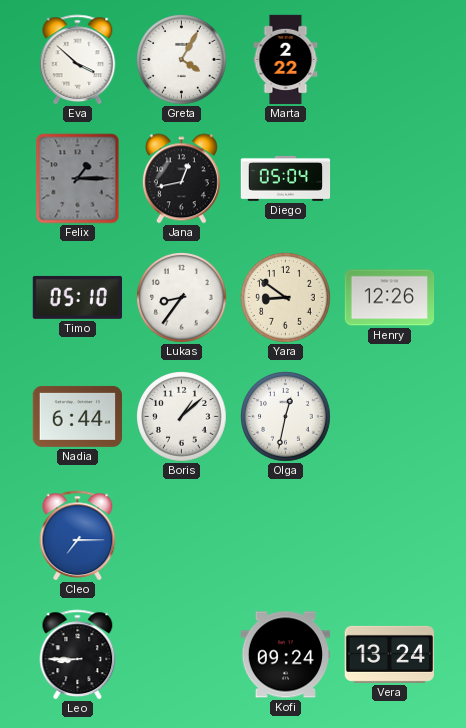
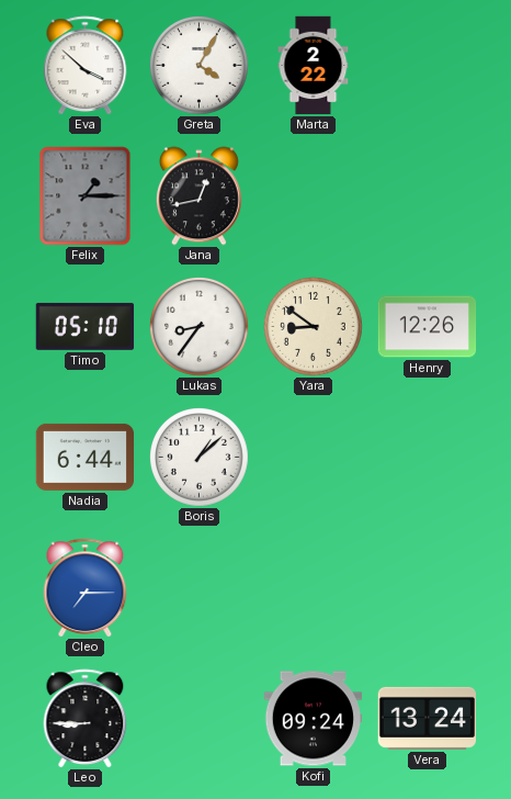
Diego: 05:04 -> none (286, 178)
Olga: 12:32 -> none (286, 417)
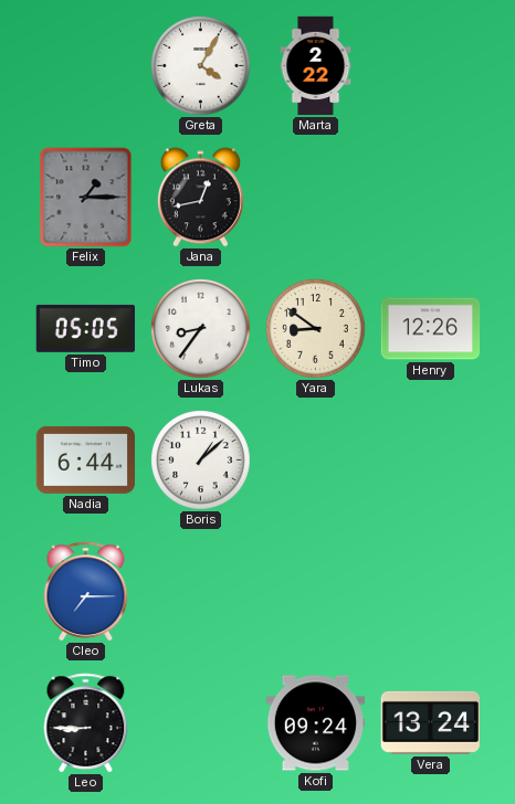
Eva: 3:52 -> none (86, 66)
Timo: 05:10 -> 05:05 (85, 328)
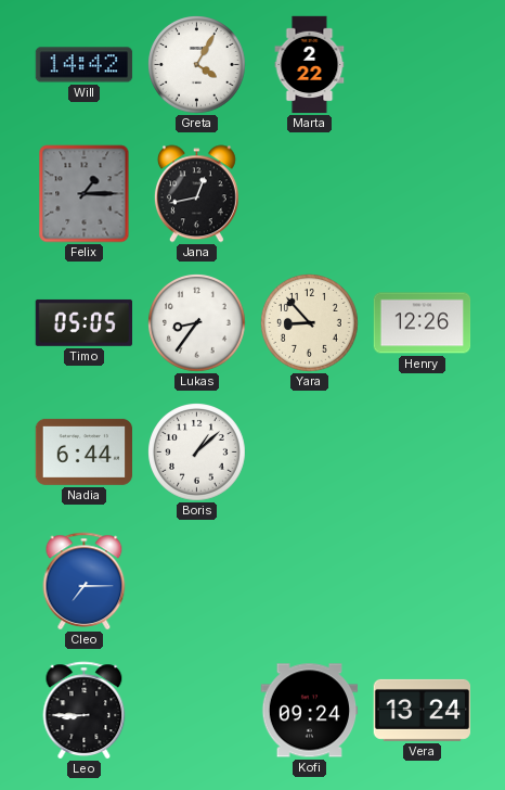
Will: none -> 14:42 (85, 65)
Yara: 8:51 -> 8:53 (310, 323)
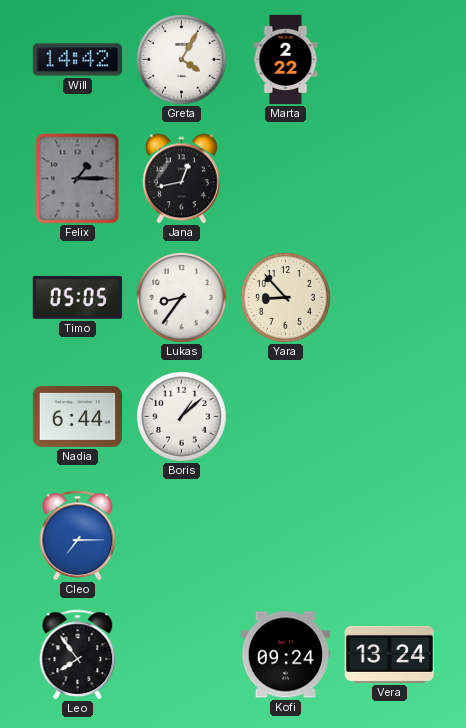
Henry: 12:26 -> none (423, 323)
Leo: 8:45 -> 7:54 (78, 655)
